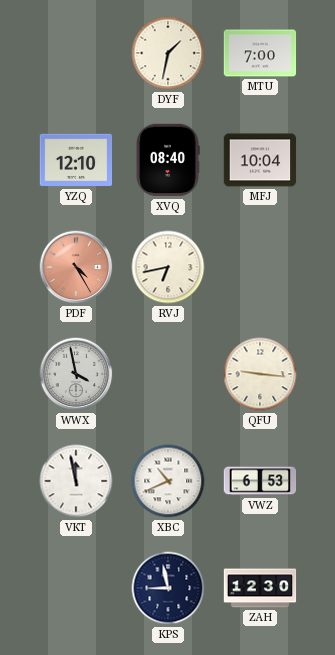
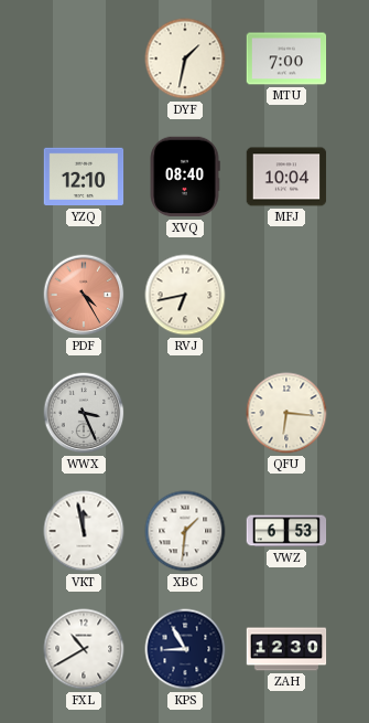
WWX: 3:58 -> 3:26 (84, 413)
QFU: 9:16 -> 6:16 (286, 413)
XBC: 10:41 -> 1:31 (185, 531)
FXL: none -> 10:40 (84, 649)
KPS: 8:58 -> 8:55 (185, 649)
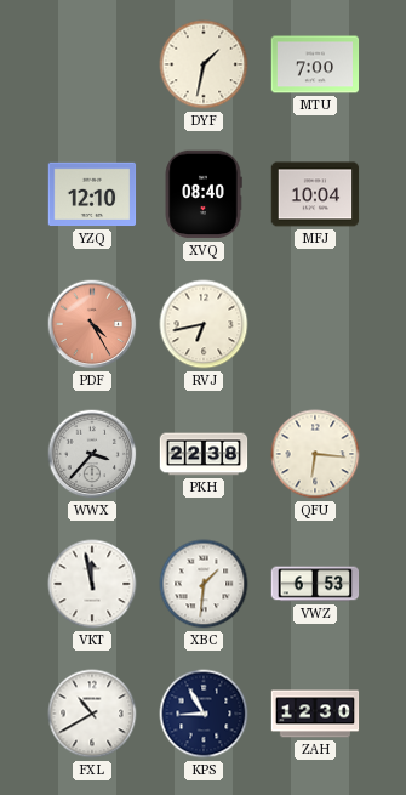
WWX: 3:26 -> 3:37 (92, 454)
PKH: none -> 22:38 (204, 454)
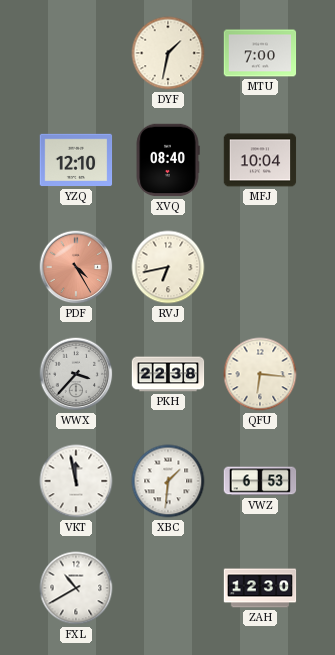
KPS: 8:55 -> none (204, 714)
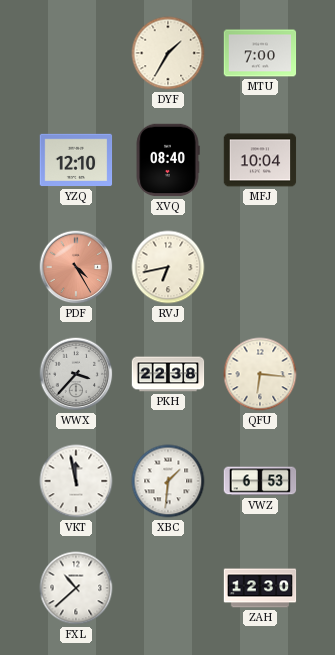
DYF: 1:32 -> 1:35 (168, 53)
FXL: 10:40 -> 10:38 (76, 588)
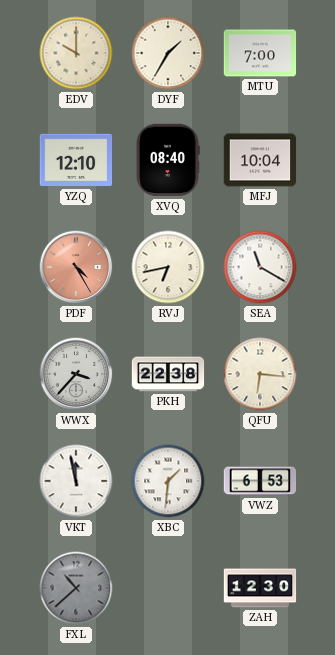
EDV: none -> 10:00 (76, 53)
SEA: none -> 11:20 (260, 267)
FXL dial: white -> grey (76, 588)
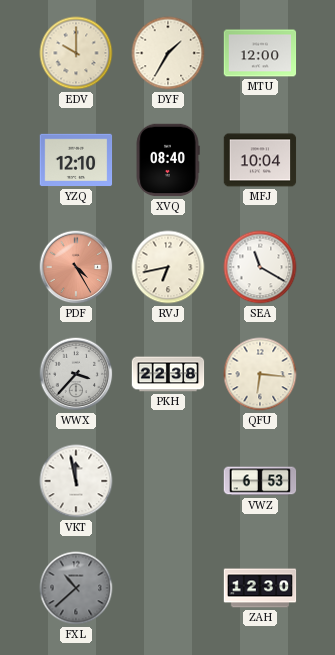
MTU: 7:00 -> 12:00 (260, 53)
XBC: 1:31 -> none (168, 481)
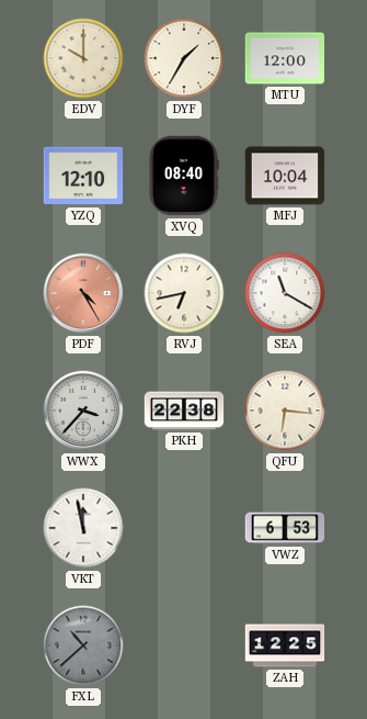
ZAH: 12:30 -> 12:25 (285, 645)
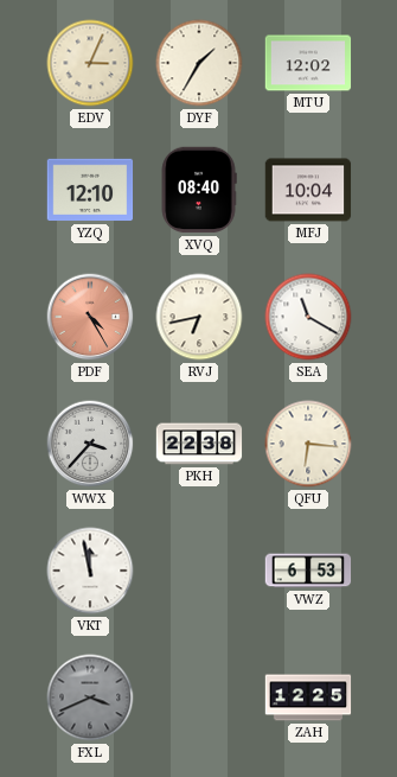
EDV: 10:00 -> 3:04 (90, 63)
MTU: 12:00 -> 12:02 (308, 63)
FXL: 10:38 -> 3:41 (90, 698)
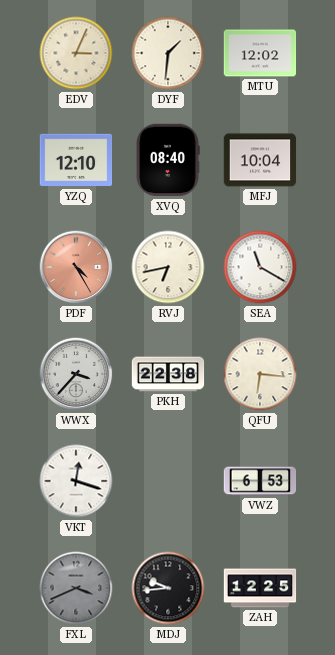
DYF: 1:35 -> 1:31 (168, 53)
VKT: 11:58 -> 12:18 (76, 481)
MDJ: none -> 9:44 (168, 588)
